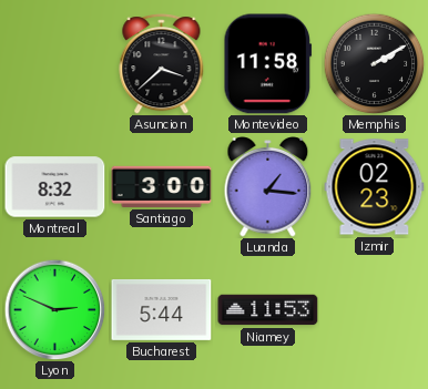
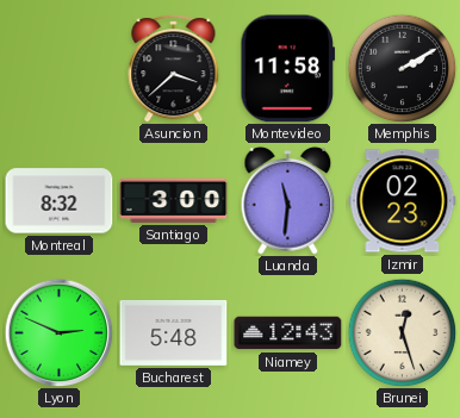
Luanda: 1:16 -> 11:31 (288, 201)
Bucharest: 5:44 -> 5:48 (174, 332)
Niamey: 11:53 -> 12:43 (288, 333)
Brunei: none -> 12:27 (402, 332)
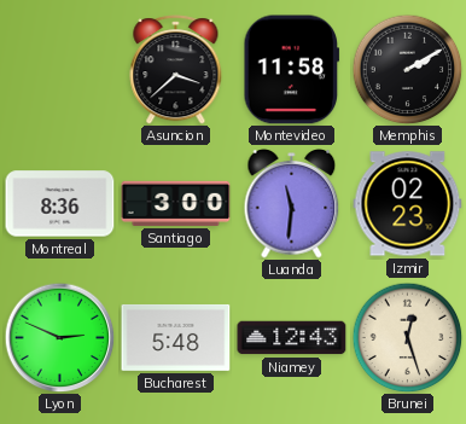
Montreal: 8:32 -> 8:36 (60, 204)
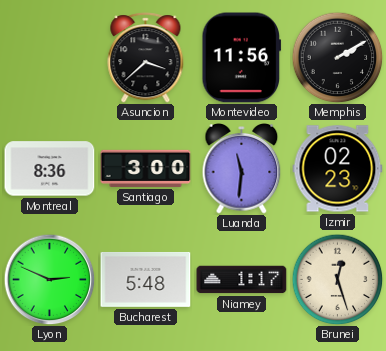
Montevideo: 11:58 -> 11:56 (242, 58)
Niamey: 12:43 -> 1:17 (242, 280)
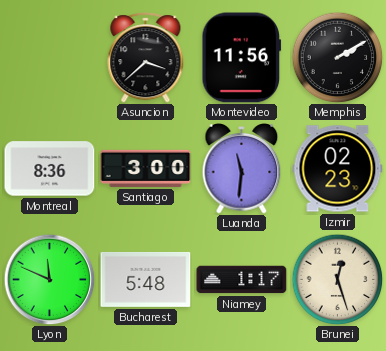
Lyon: 2:49 -> 11:49 (49, 279)
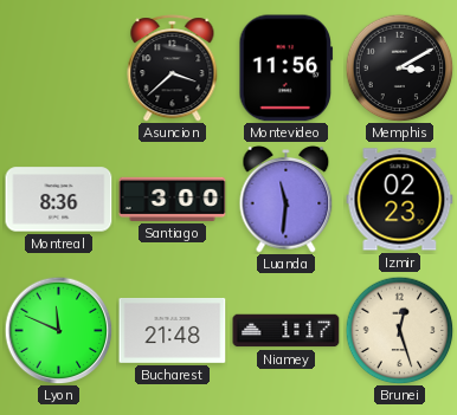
Memphis: 2:10 -> 3:10 (399, 67)
Bucharest: 5:48 -> 21:48 (173, 330)
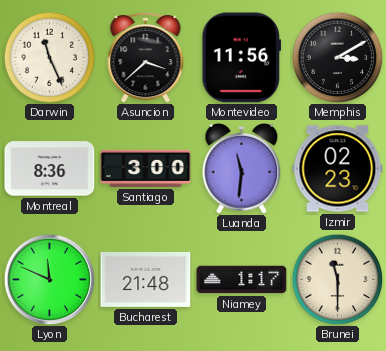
Darwin: none -> 11:26 (49, 57)
Brunei: 12:27 -> 11:30 (337, 279)
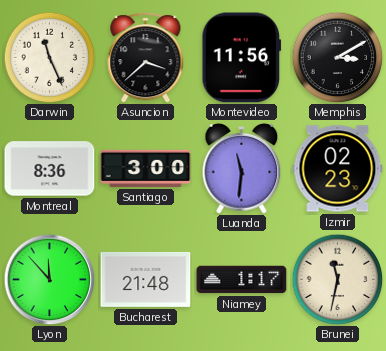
Lyon: 11:49 -> 11:53 (49, 279)
Brunei: 11:30 -> 11:32 (337, 279)
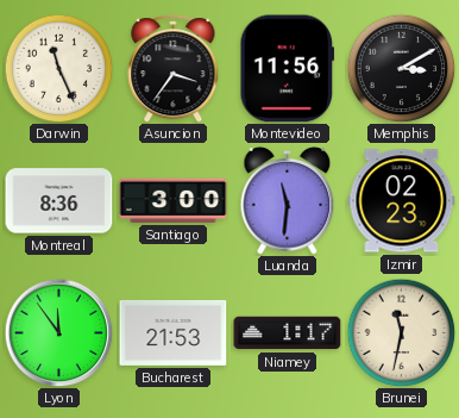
Asuncion: 3:38 -> 3:36 (174, 69)
Lyon: 11:53 -> 11:54 (58, 332)
Bucharest: 21:48 -> 21:53 (174, 332)
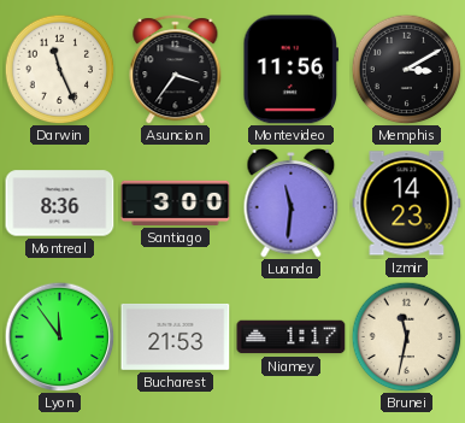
Izmir: 02:23 -> 14:23 (407, 204)
